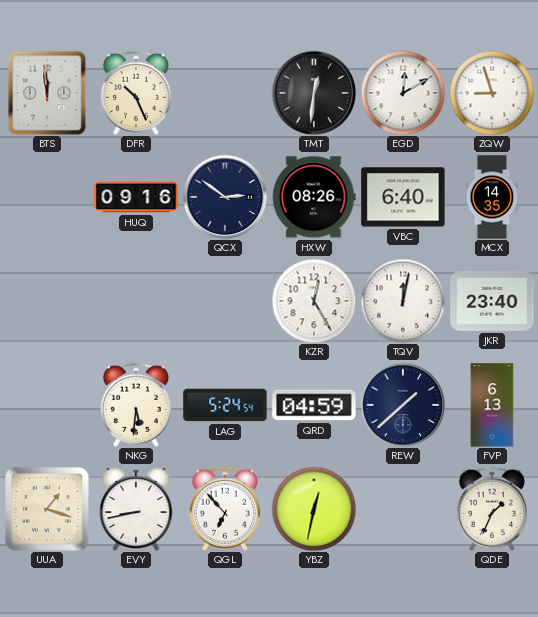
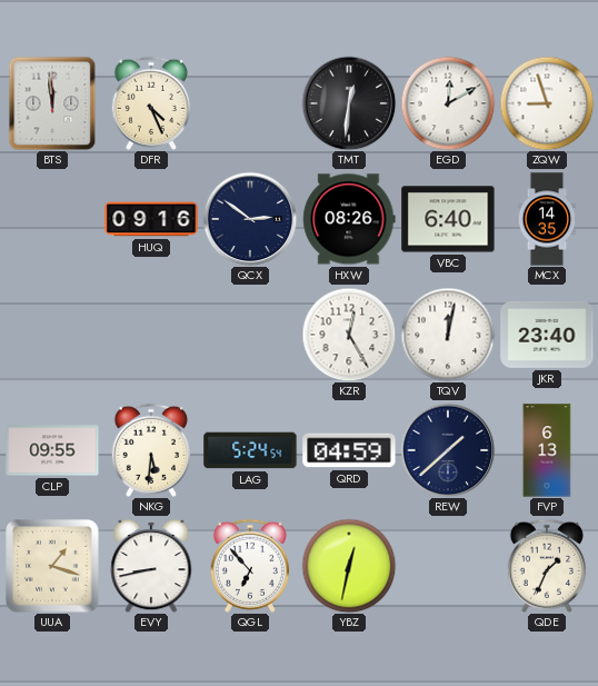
DFR: 10:26 -> 4:26 (151, 103)
CLP: none -> 09:55 (52, 450)
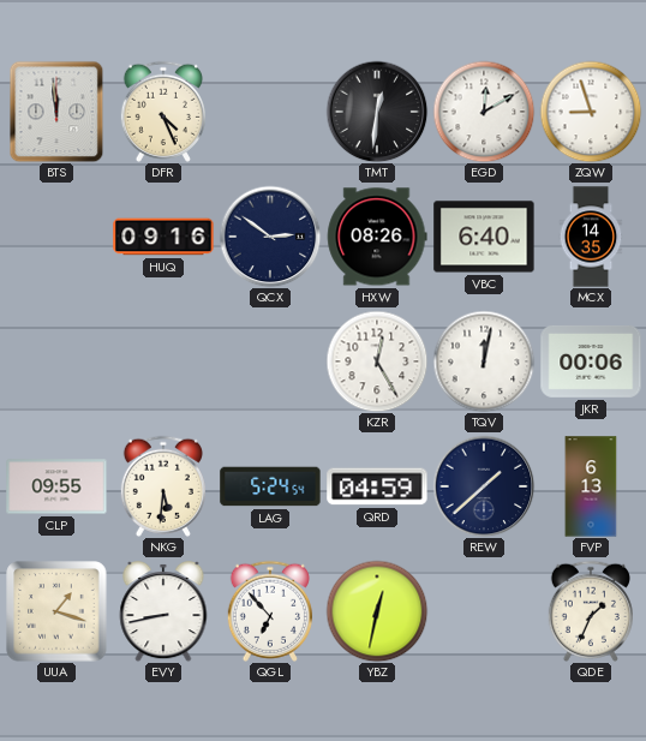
JKR: 23:40 -> 00:06 (591, 361)
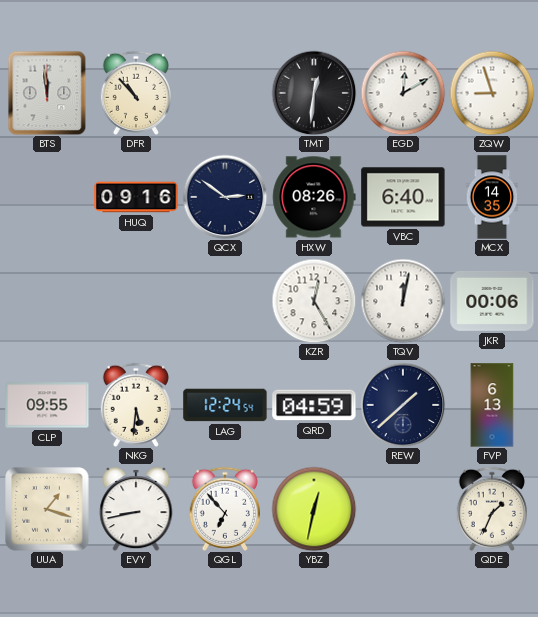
DFR: 4:26 -> 10:53 (136, 93)
LAG: 5:24 -> 12:24 (225, 405)
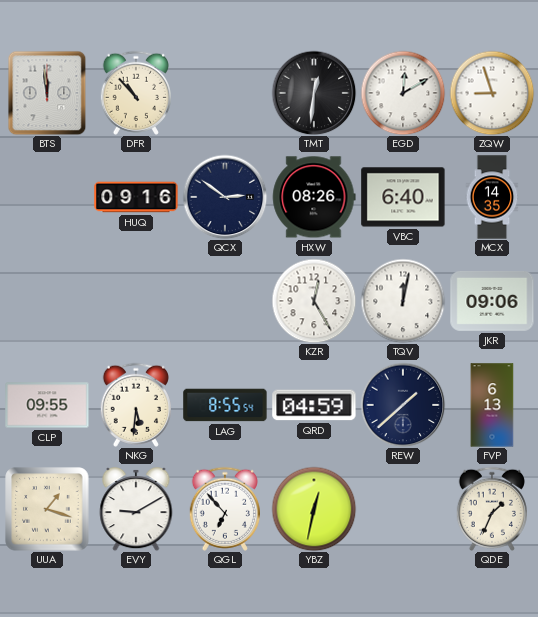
JKR: 00:06 -> 09:06 (492, 301)
LAG: 12:24 -> 8:55 (225, 405)
EVY: 8:43 -> 9:10 (136, 510)
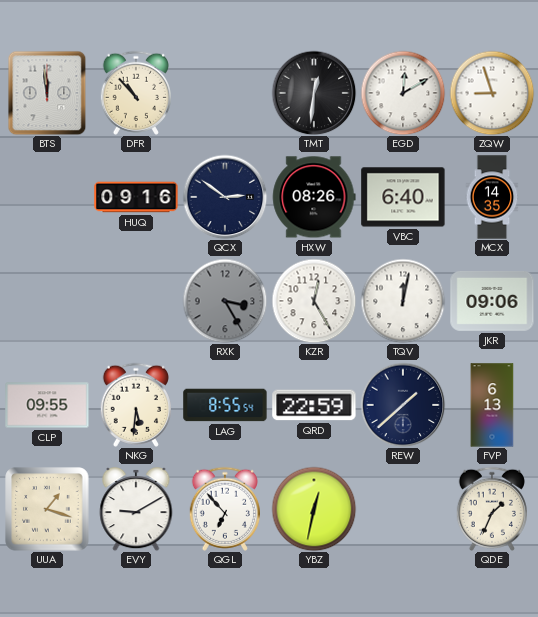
RXK: none -> 3:25 (225, 301)
QRD: 04:59 -> 22:59 (314, 405)
